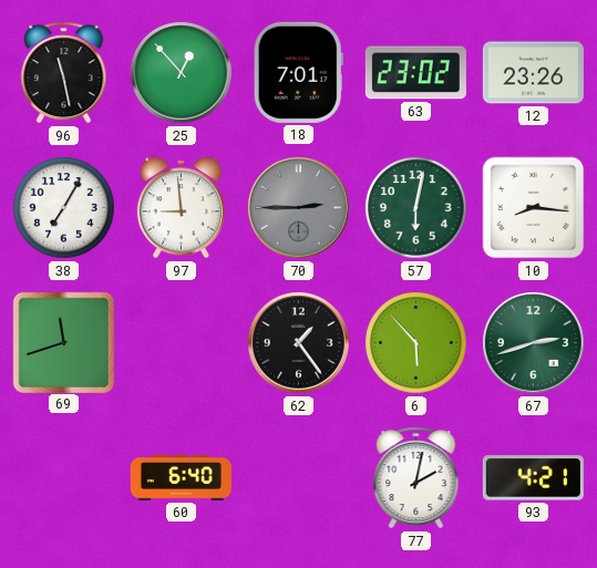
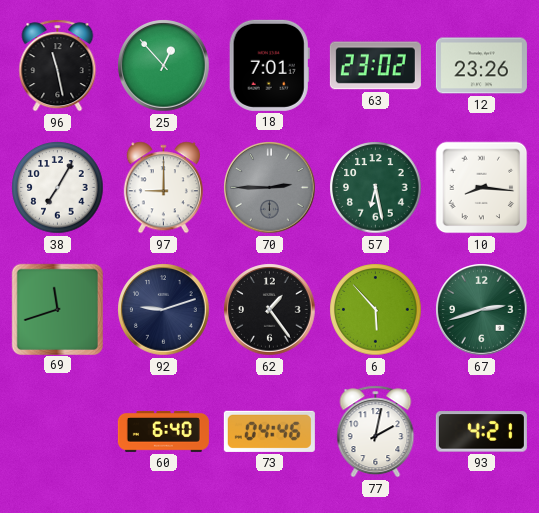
97: 8:59 -> 9:00 (163, 188)
57: 6:02 -> 6:28 (376, 188)
92: none -> 9:12 (164, 310)
73: none -> 04:46 (269, 431)
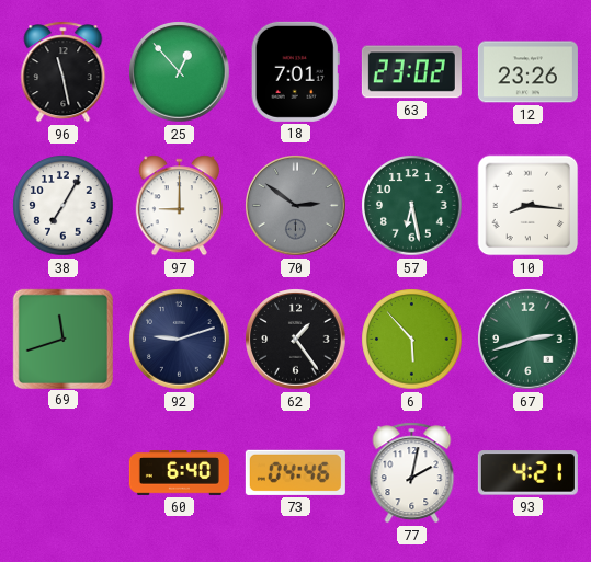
70: 2:45 -> 2:51 (296, 206)
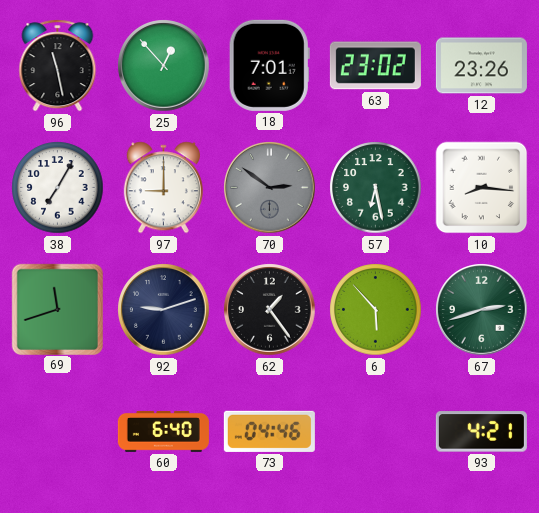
77: 2:02 -> none (412, 473)
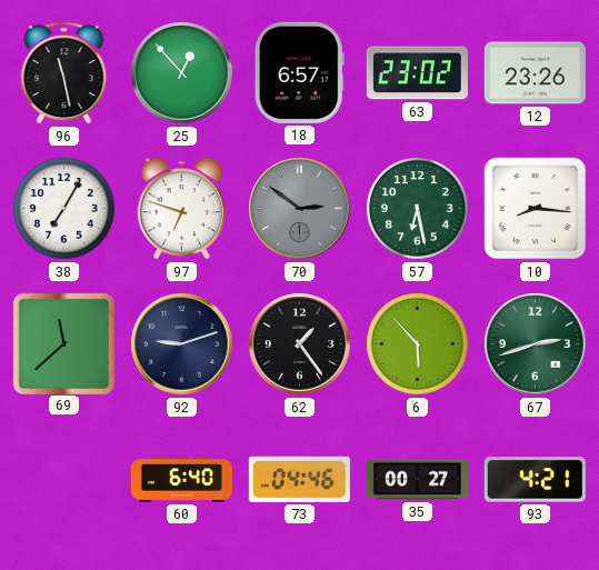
18: 7:01 -> 6:57 (299, 72)
97: 9:00 -> 6:48 (181, 209)
69: 11:42 -> 11:38 (63, 343)
35: none -> 00:27 (417, 480)
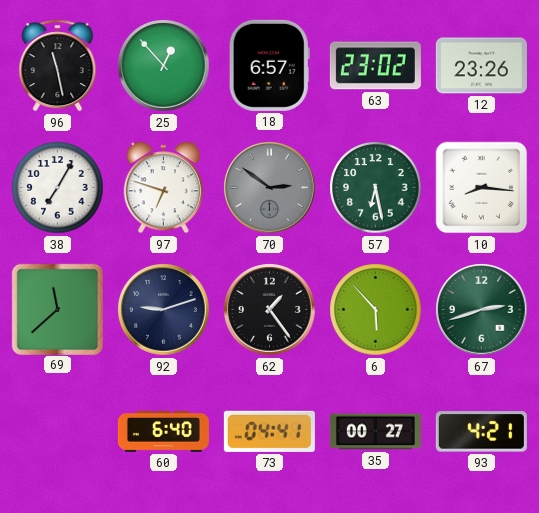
73: 04:46 -> 04:41 (269, 431)
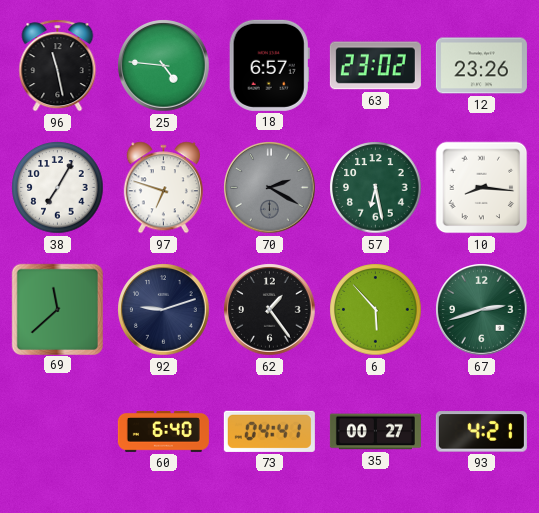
25: 12:53 -> 4:46 (164, 66)
70: 2:51 -> 2:20 (270, 188)
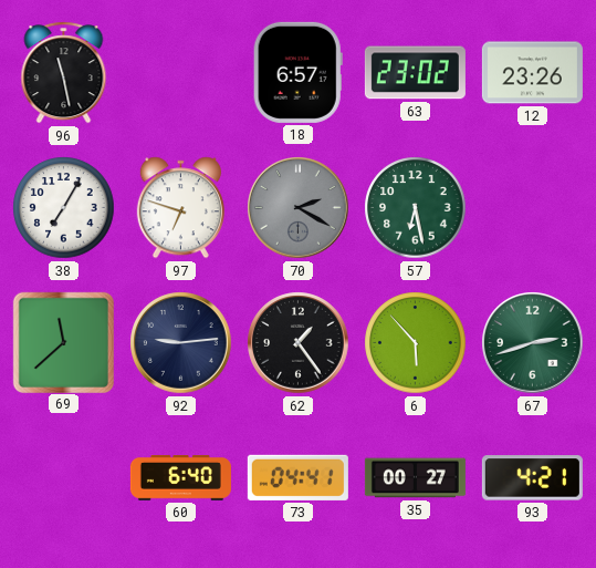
25: 4:46 -> none (164, 66)
10: 8:16 -> none (482, 188)
92: 9:12 -> 9:14 (181, 343)
